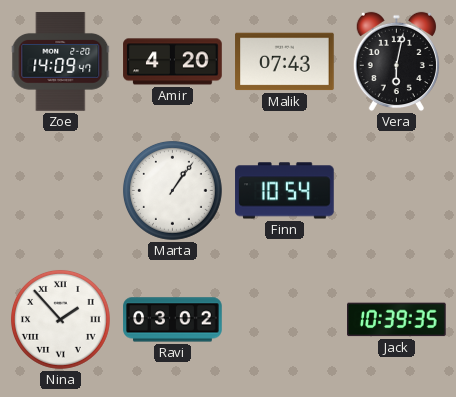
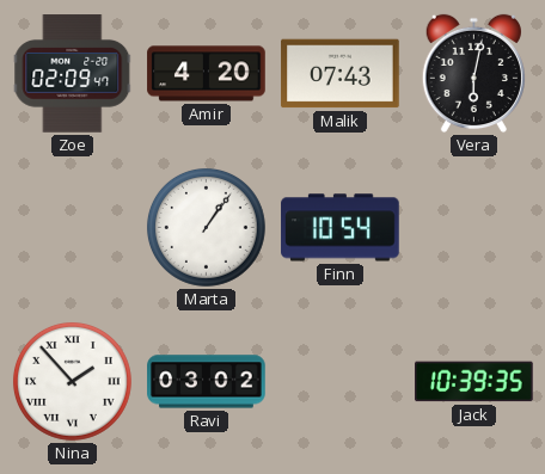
Zoe: 14:09 -> 02:09 (73, 74)
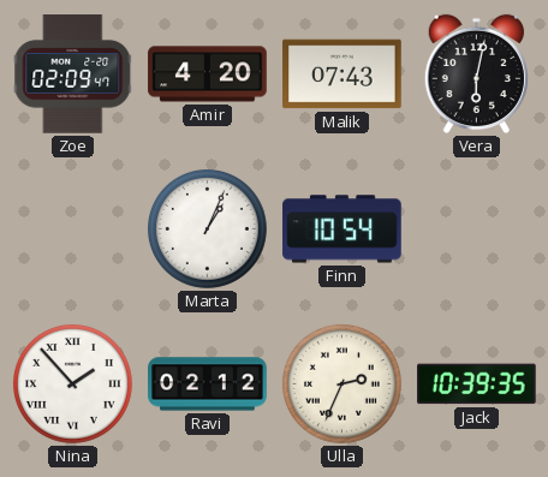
Marta: 1:06 -> 1:04 (207, 228)
Ravi: 03:02 -> 02:12 (208, 384)
Ulla: none -> 2:34 (341, 383)
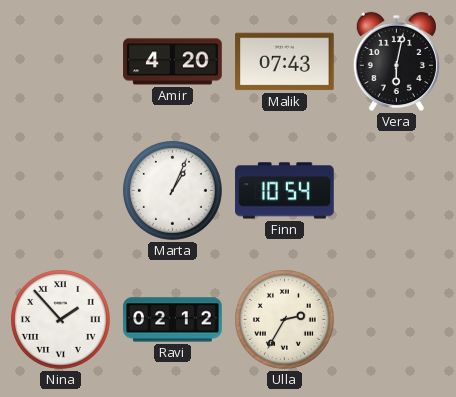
Zoe: 02:09 -> none (73, 74)
Ulla: 2:34 -> 2:35 (284, 319)
Jack: 10:39 -> none (477, 384)
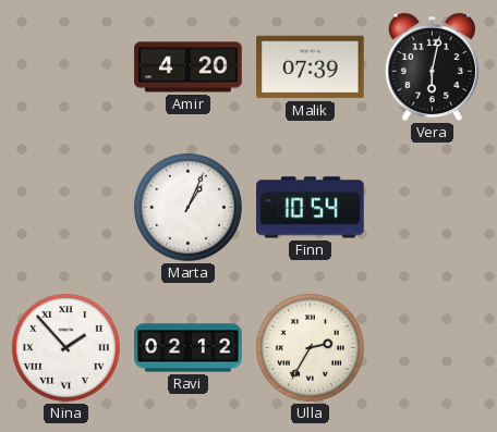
Malik: 07:43 -> 07:39 (311, 67)
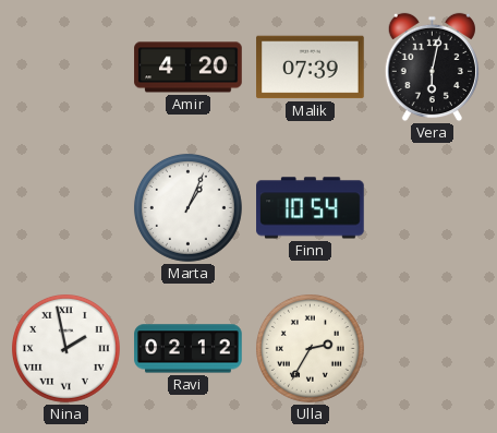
Nina: 1:53 -> 1:58 (65, 348)
